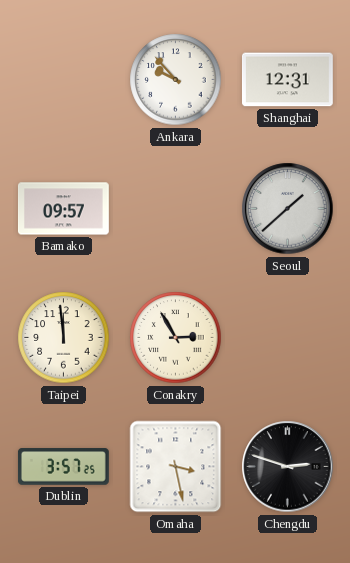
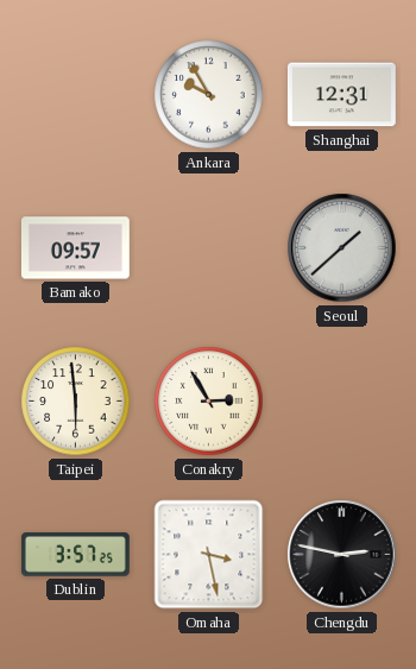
Ankara: 9:53 -> 9:55 (209, 95)
Taipei: 11:59 -> 5:59 (76, 402)
Chengdu: 2:48 -> 2:47 (342, 555)
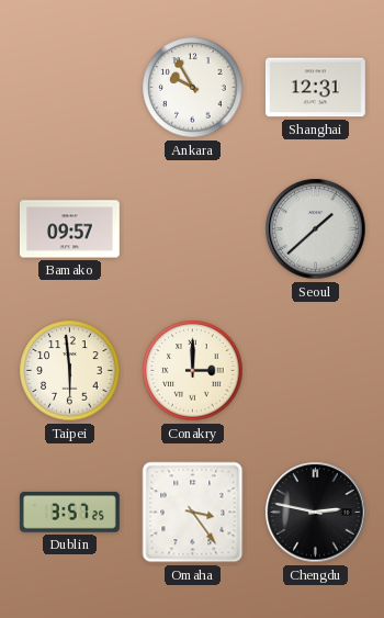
Conakry: 2:55 -> 3:00 (193, 371)
Omaha: 3:28 -> 3:24 (193, 513)
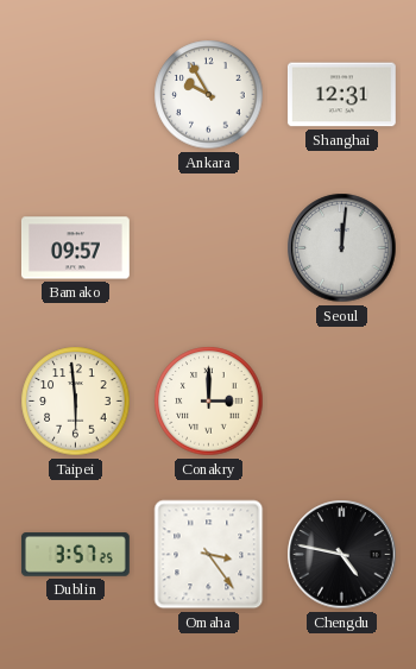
Seoul: 1:38 -> 12:01 (342, 248)
Chengdu: 2:47 -> 4:47 (342, 555)
